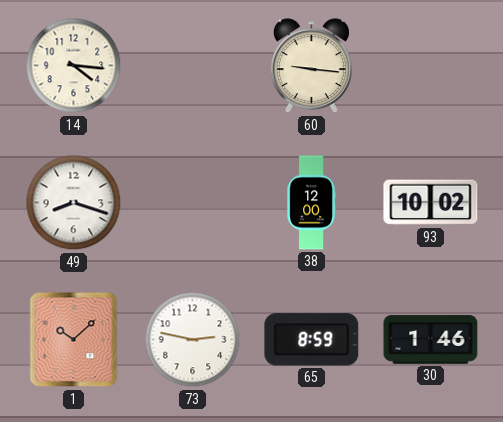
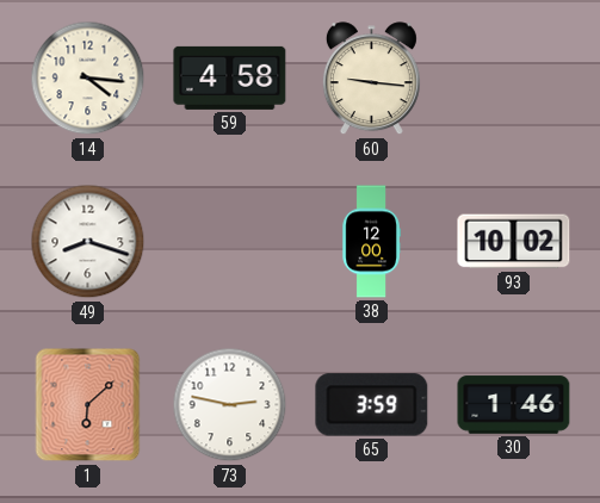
59: none -> 4:58 (230, 77)
1: 10:08 -> 6:08 (88, 405)
65: 8:59 -> 3:59 (372, 405)
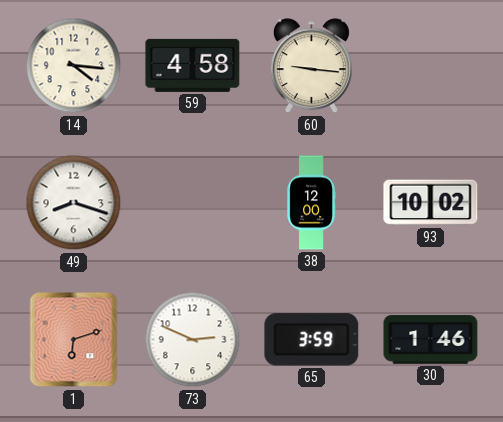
1: 6:08 -> 6:12 (74, 340)
73: 2:47 -> 2:49 (193, 340)
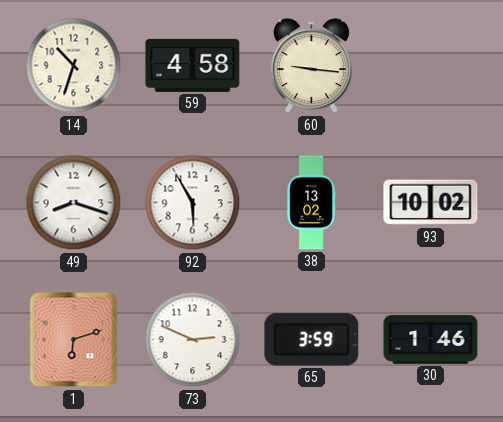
14: 4:16 -> 10:33 (74, 66)
92: none -> 5:55 (193, 203)
38: 12:00 -> 13:02 (311, 203)
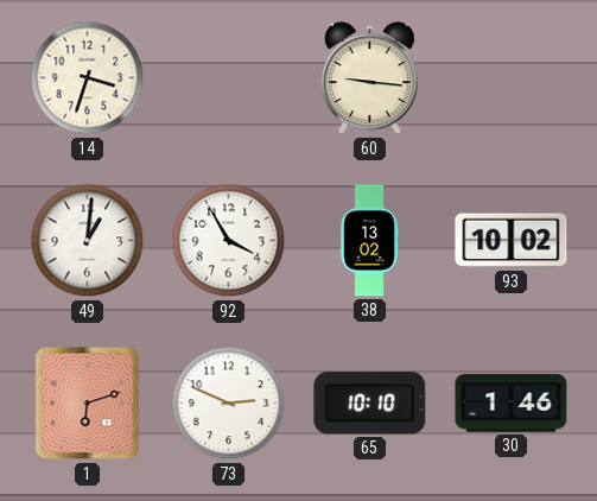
14: 10:33 -> 3:33 (88, 78)
59: 4:58 -> none (193, 65)
49: 8:18 -> 1:01 (88, 241)
92: 5:55 -> 3:55 (229, 241)
65: 3:59 -> 10:10 (370, 404)
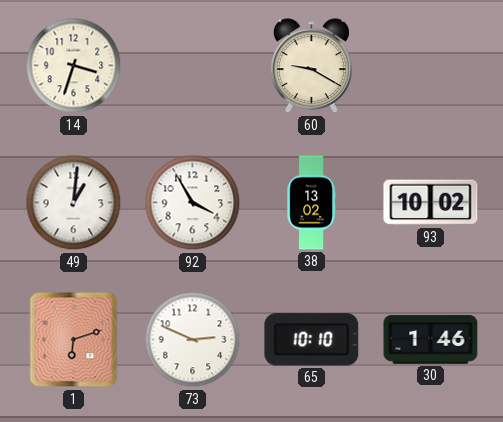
60: 9:16 -> 9:20 (311, 66)
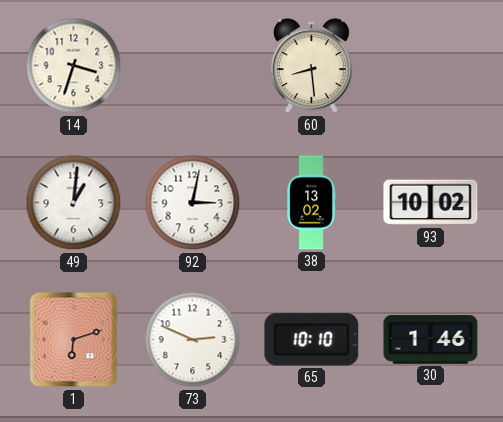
60: 9:20 -> 8:29 (311, 66)
92: 3:55 -> 3:02 (193, 203)
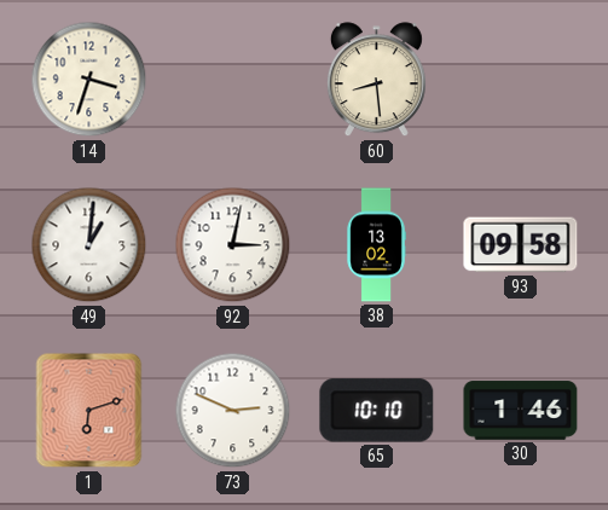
93: 10:02 -> 09:58 (521, 245)
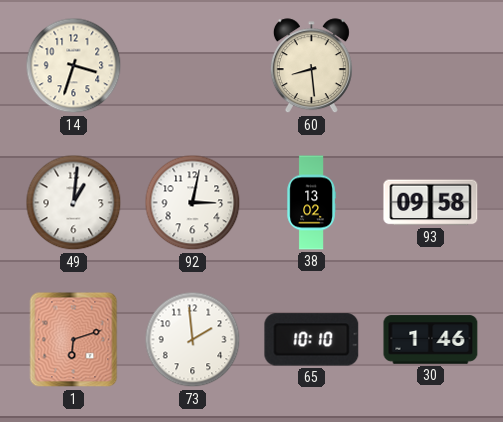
73: 2:49 -> 1:59 (193, 340)
